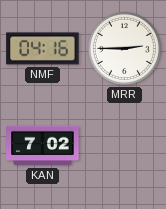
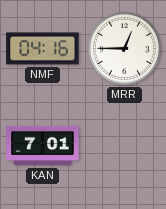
MRR: 2:45 -> 12:45 (124, 48)
KAN: 7:02 -> 7:01 (43, 146)
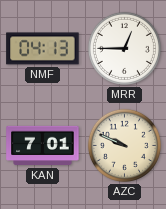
NMF: 04:16 -> 04:13 (43, 49)
AZC: none -> 9:49 (124, 145)
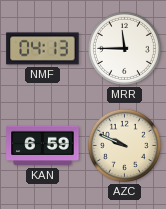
MRR: 12:45 -> 11:45 (124, 48)
KAN: 7:01 -> 6:59 (43, 146)
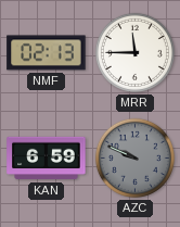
NMF: 04:13 -> 02:13 (47, 53)
AZC dial: cream -> grey (134, 157)
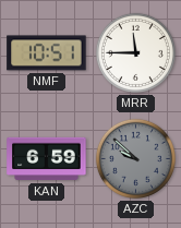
NMF: 02:13 -> 10:51 (47, 53)
AZC: 9:49 -> 9:52 (135, 158)
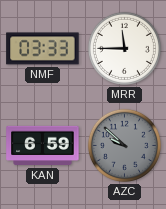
NMF: 10:51 -> 03:33 (43, 49)
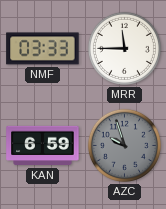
AZC: 9:52 -> 9:57 (124, 145)
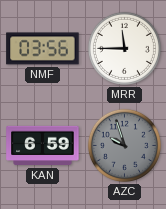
NMF: 03:33 -> 03:56 (43, 49)
